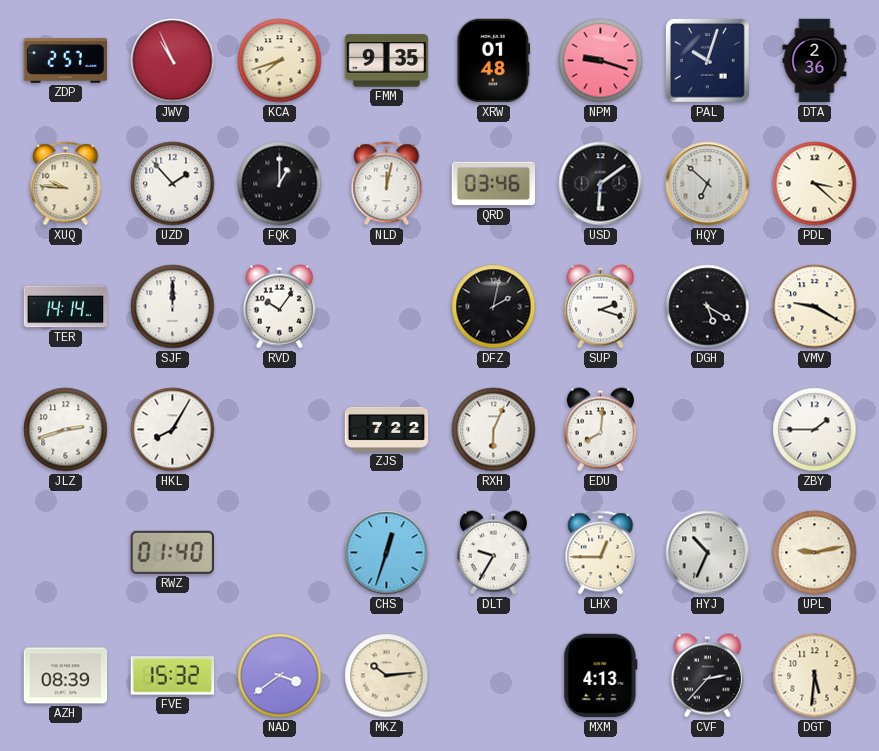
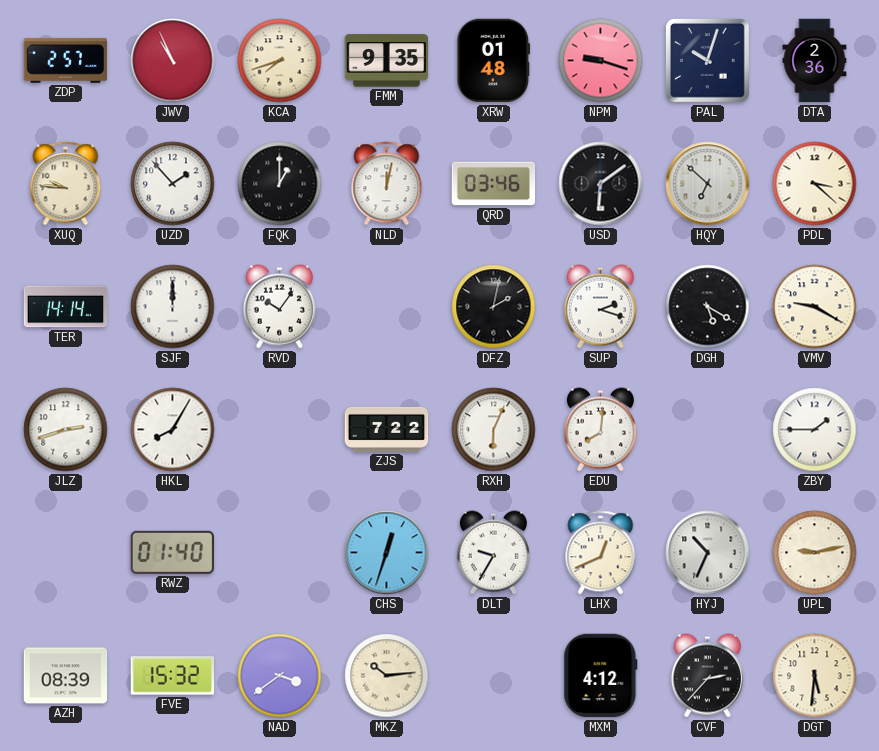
LHX: 12:45 -> 12:41 (601, 553)
MXM: 4:13 -> 4:12 (601, 676)
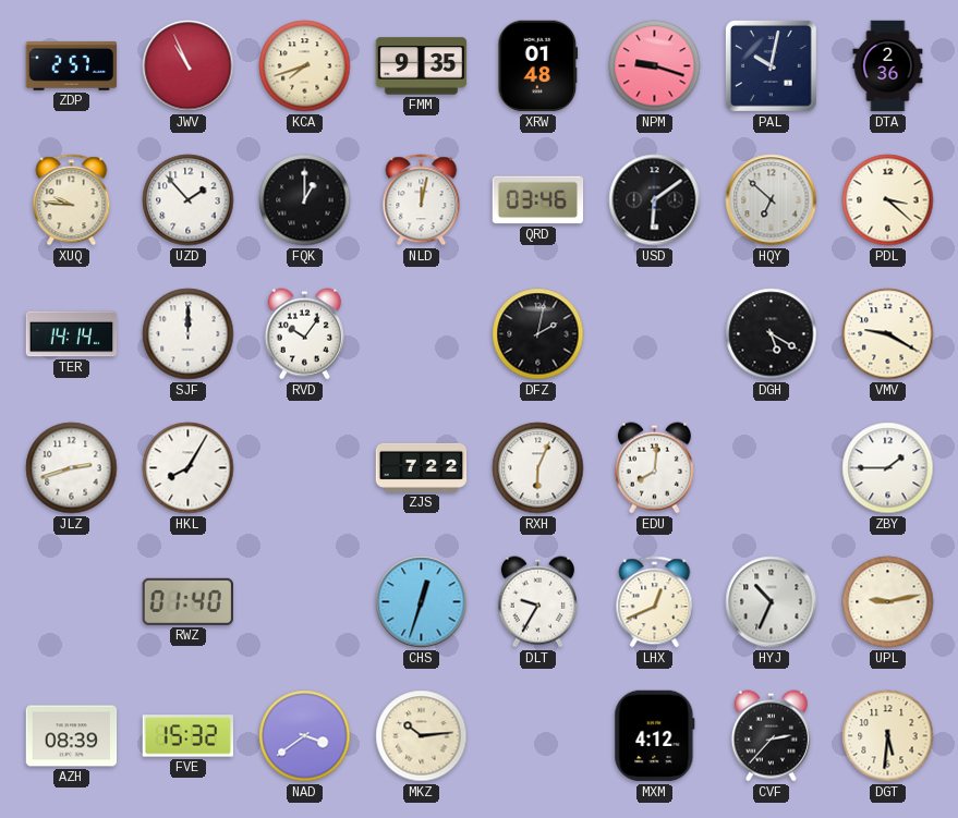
PAL: 10:03 -> 10:02 (771, 65)
SUP: 2:18 -> none (600, 307)
